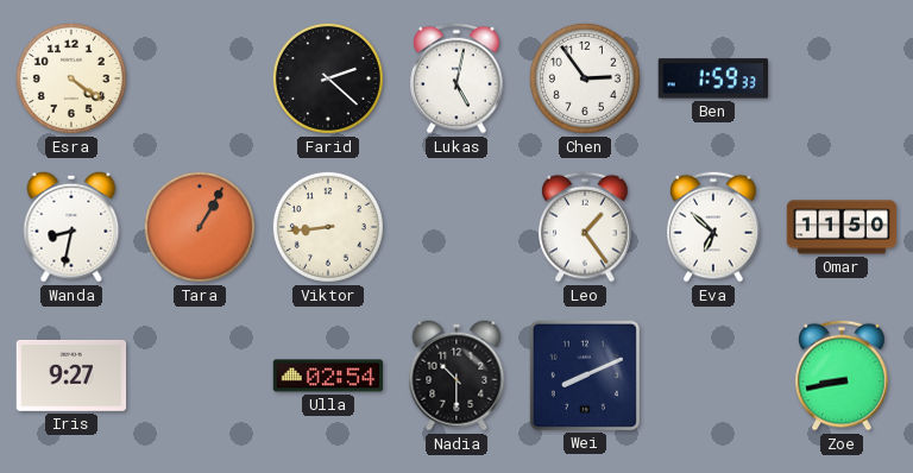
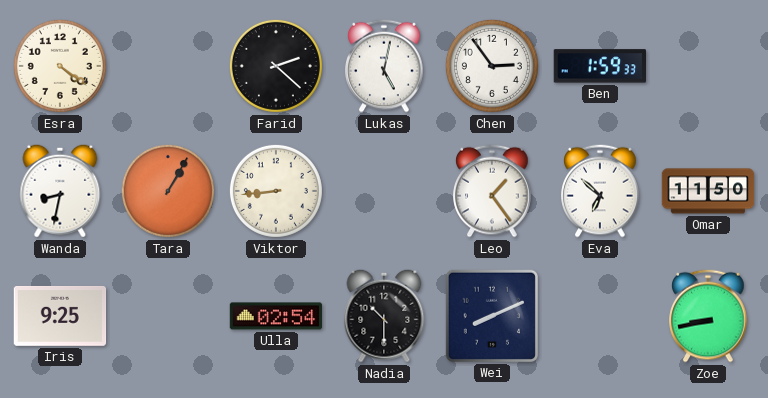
Iris: 9:27 -> 9:25 (60, 316)
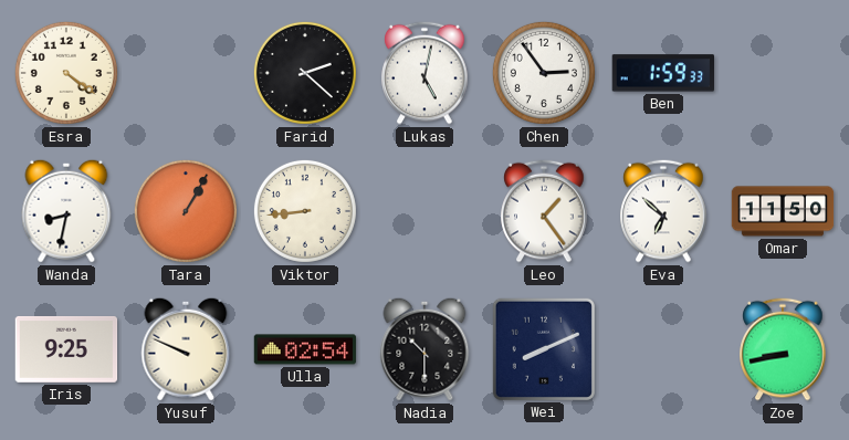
Yusuf: none -> 9:49 (186, 349)
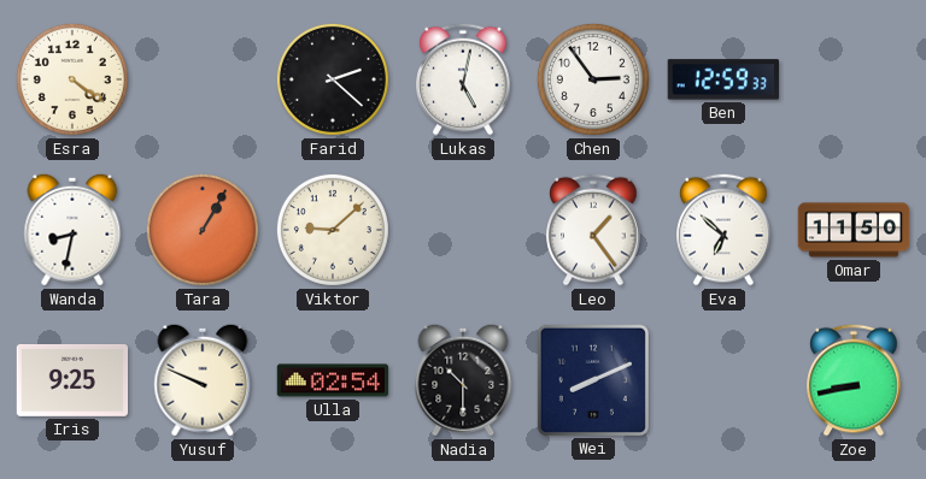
Ben: 1:59 -> 12:59 (722, 79)
Viktor: 8:44 -> 9:08 (333, 230)
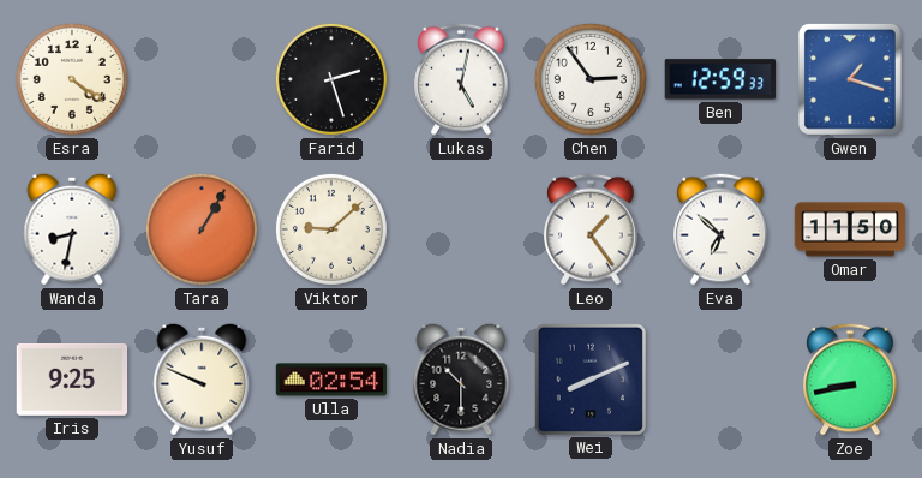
Farid: 2:22 -> 2:27 (331, 79)
Gwen: none -> 1:18 (850, 79)
